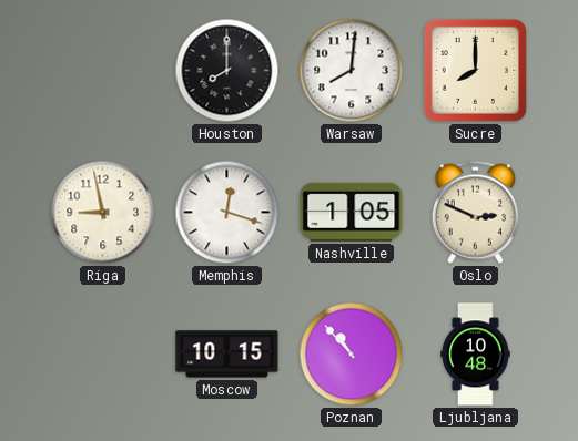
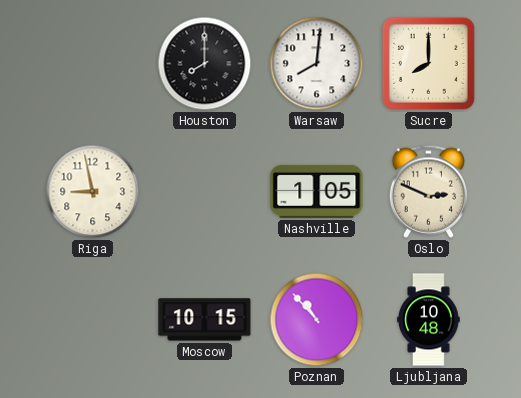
Memphis: 12:18 -> none (227, 213)
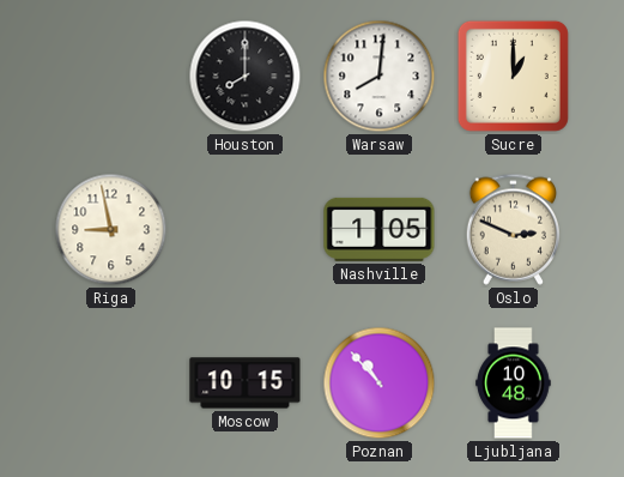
Sucre: 8:00 -> 1:00 (513, 76)
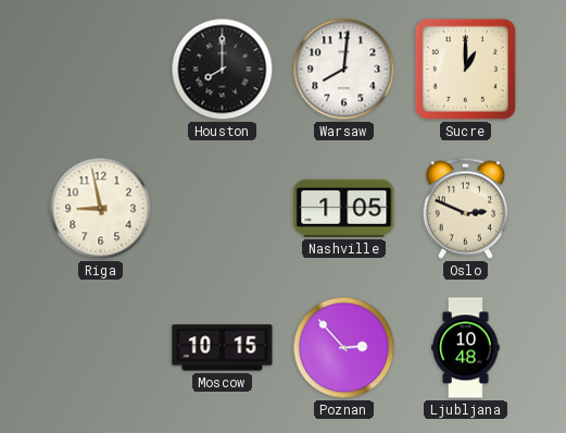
Poznan: 10:53 -> 2:53 (344, 348)
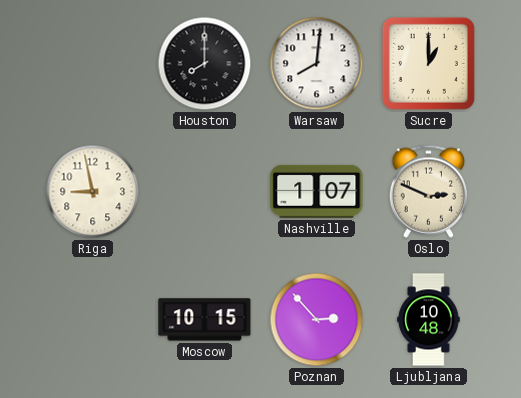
Nashville: 1:05 -> 1:07 (317, 191)
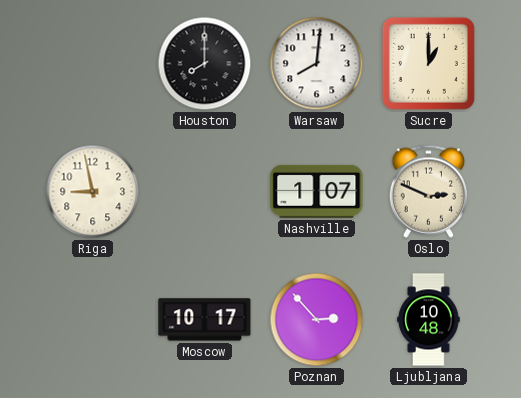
Moscow: 10:15 -> 10:17 (205, 320)
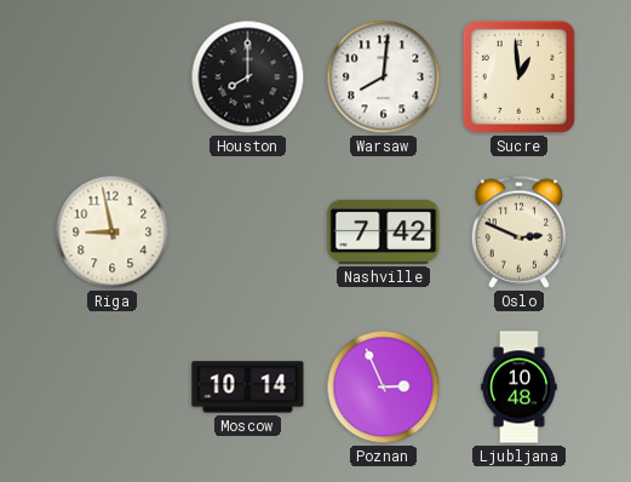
Sucre: 1:00 -> 12:59 (518, 76)
Nashville: 1:07 -> 7:42 (384, 231)
Moscow: 10:17 -> 10:14 (248, 388)
Poznan: 2:53 -> 2:56 (384, 388)
